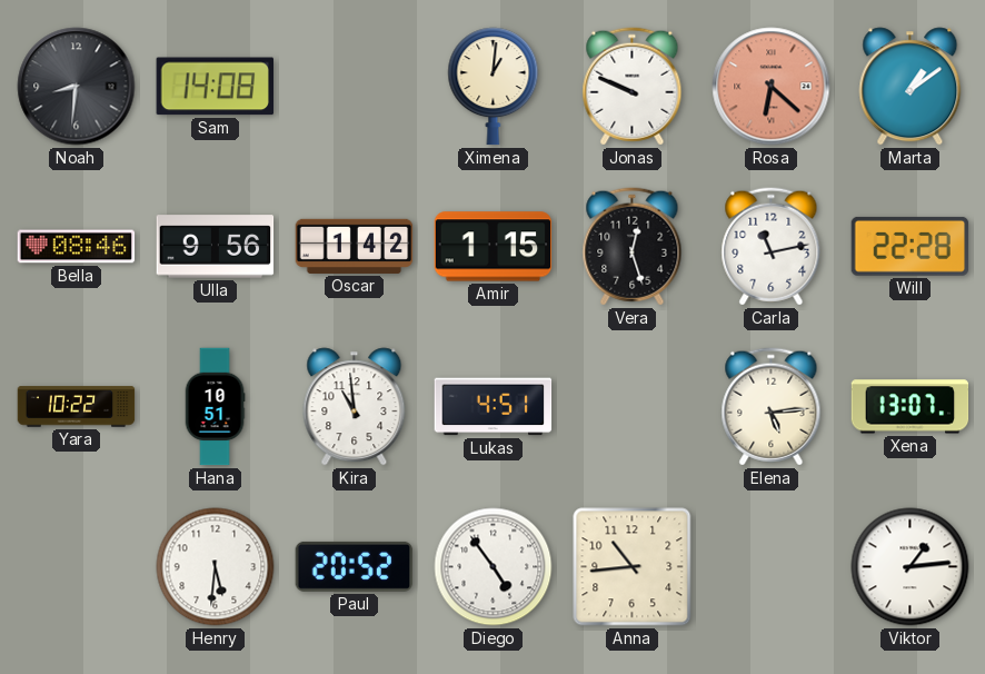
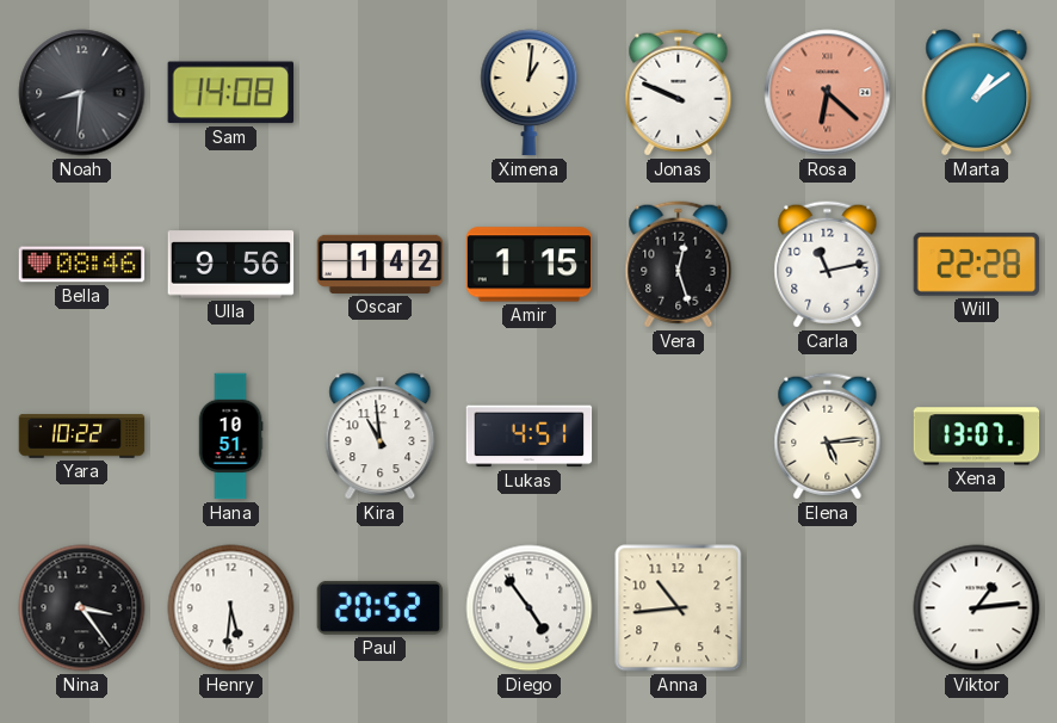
Nina: none -> 3:24 (82, 608)
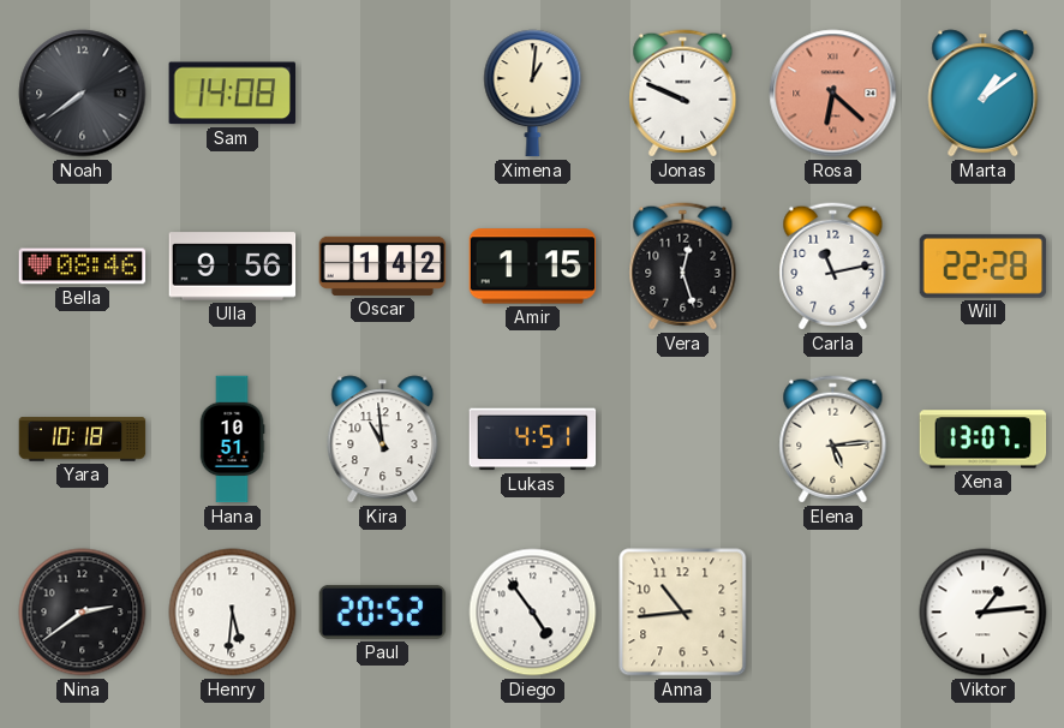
Noah: 8:31 -> 7:39 (83, 94)
Yara: 10:22 -> 10:18 (83, 440)
Nina: 3:24 -> 2:39 (83, 613)
